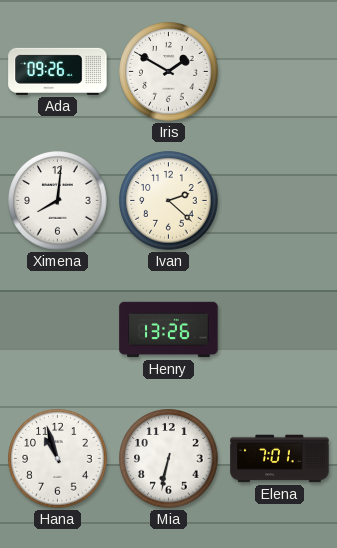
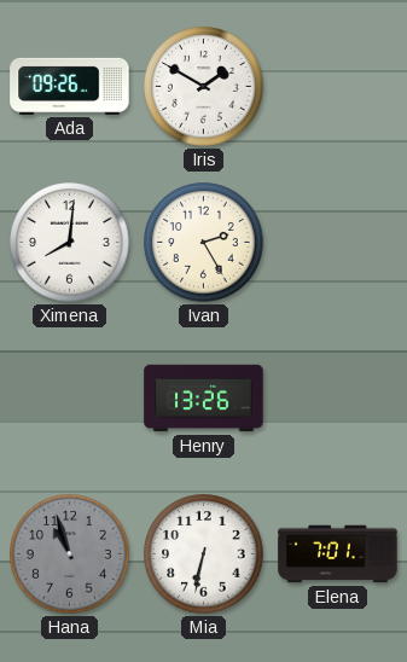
Ivan: 2:22 -> 2:25 (204, 243)
Hana dial: white -> grey (70, 554)
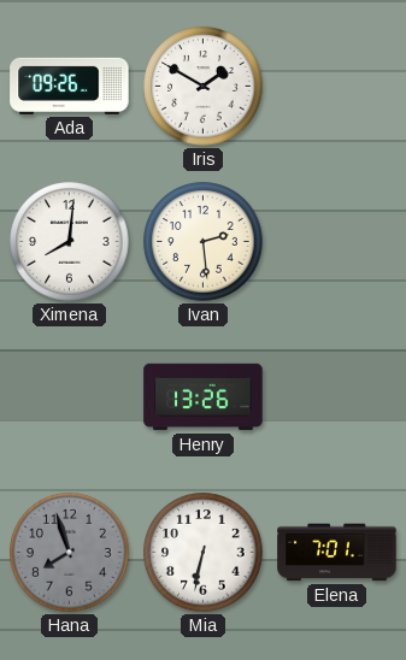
Ivan: 2:25 -> 2:29 (204, 242)
Hana: 10:57 -> 7:57 (70, 553)
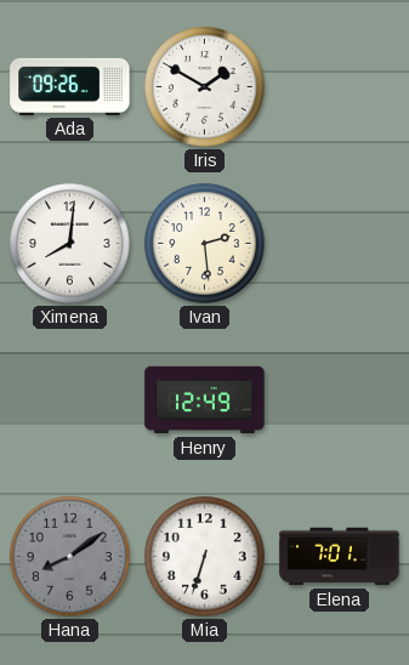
Henry: 13:26 -> 12:49 (205, 400)
Hana: 7:57 -> 8:09 (70, 557)
Mia: 6:32 -> 6:33 (205, 557)
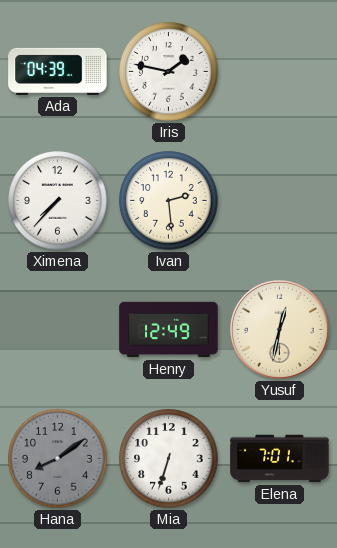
Ada: 09:26 -> 04:39 (58, 71)
Iris: 1:50 -> 1:47 (169, 72)
Ximena: 8:01 -> 7:37 (58, 201)
Yusuf: none -> 12:32 (279, 329)
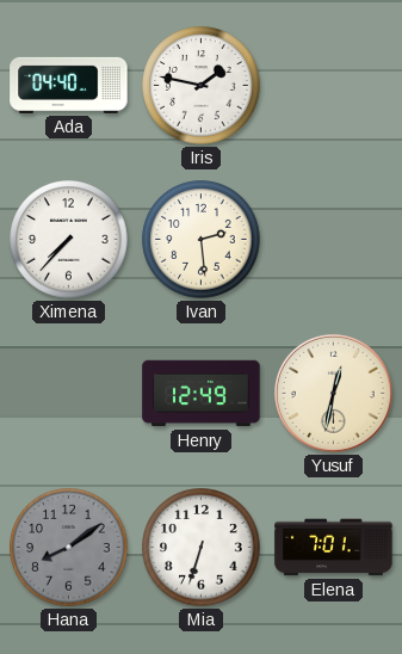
Ada: 04:39 -> 04:40 (69, 85)
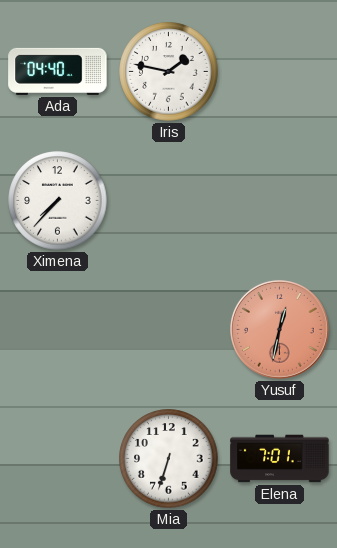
Ivan: 2:29 -> none (202, 240)
Henry: 12:49 -> none (202, 394)
Yusuf dial: cream -> salmon (279, 329)
Hana: 8:09 -> none (69, 548)
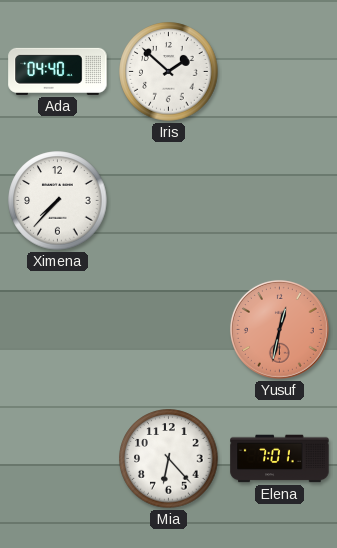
Iris: 1:47 -> 1:52 (169, 72)
Mia: 6:33 -> 6:23 (169, 459)
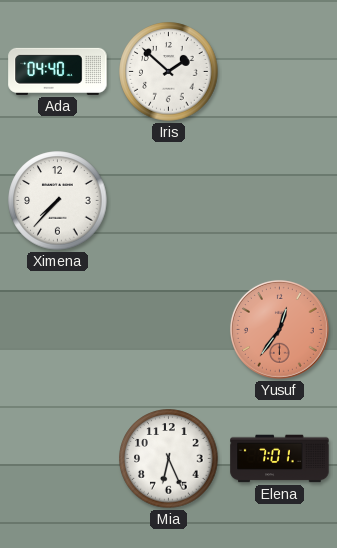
Yusuf: 12:32 -> 12:36 (279, 329)
Mia: 6:23 -> 6:26 (169, 459)
